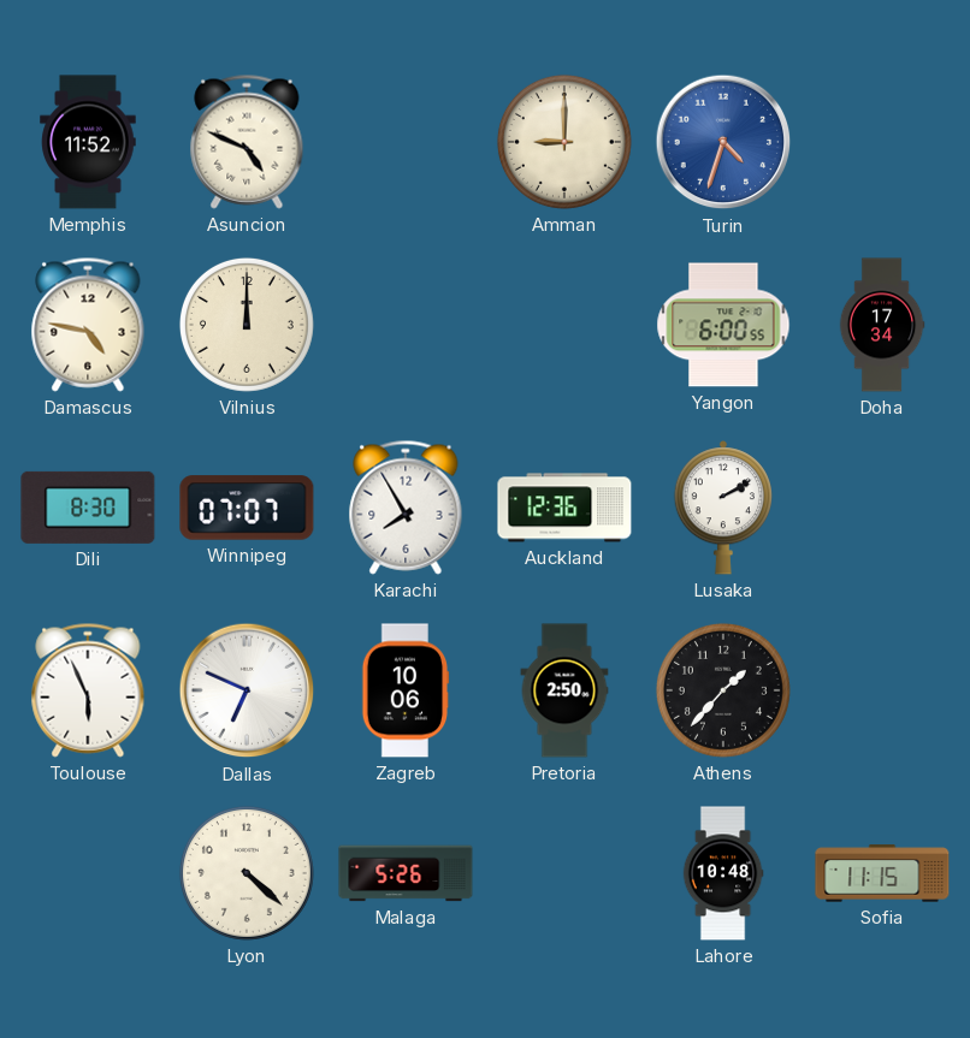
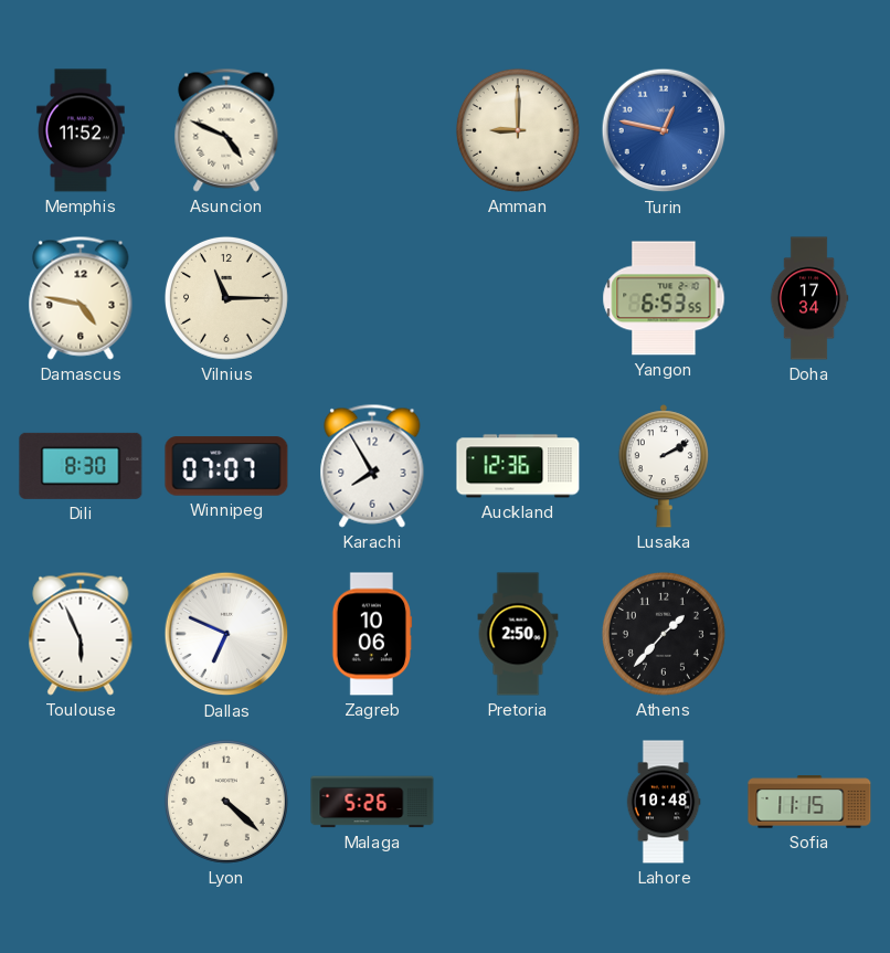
Turin: 4:33 -> 12:47 (664, 130)
Vilnius: 12:00 -> 11:15 (226, 298)
Yangon: 6:00 -> 6:53 (664, 298)
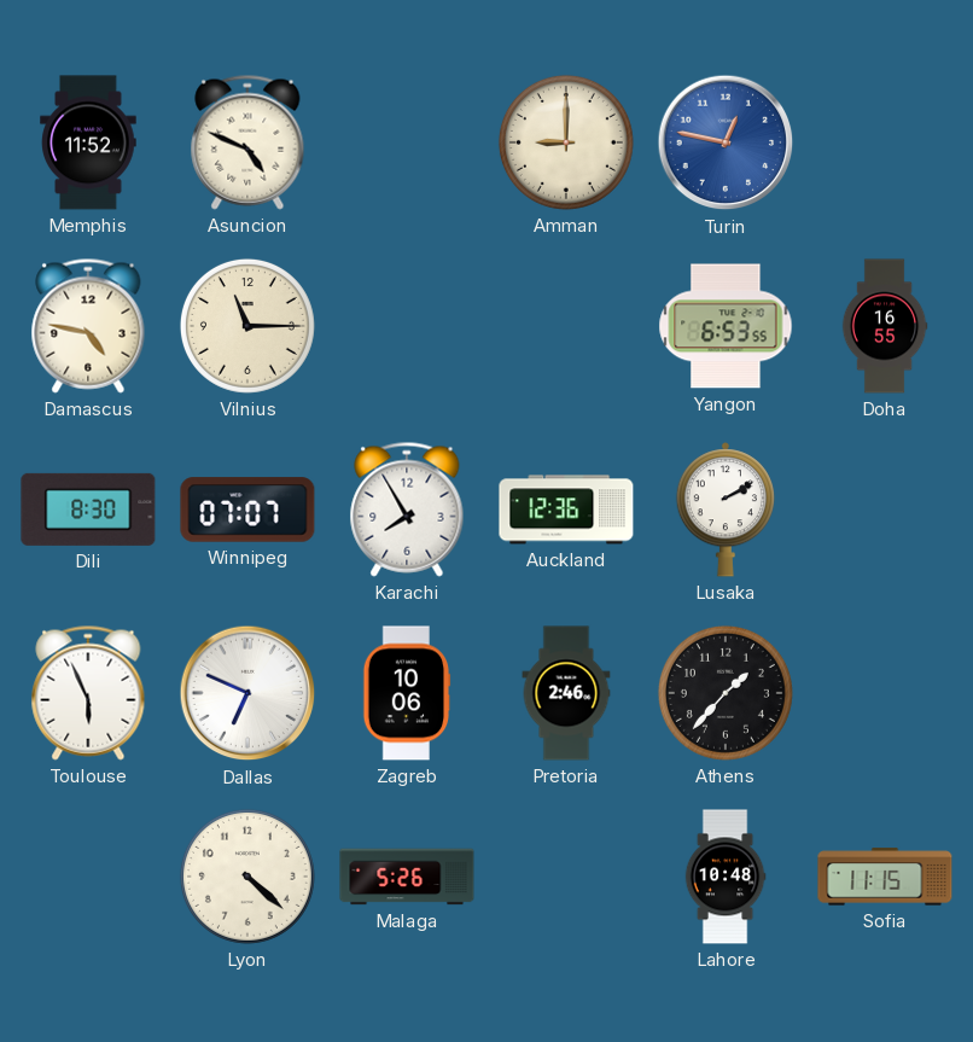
Doha: 17:34 -> 16:55 (885, 326)
Pretoria: 2:50 -> 2:46 (566, 693)
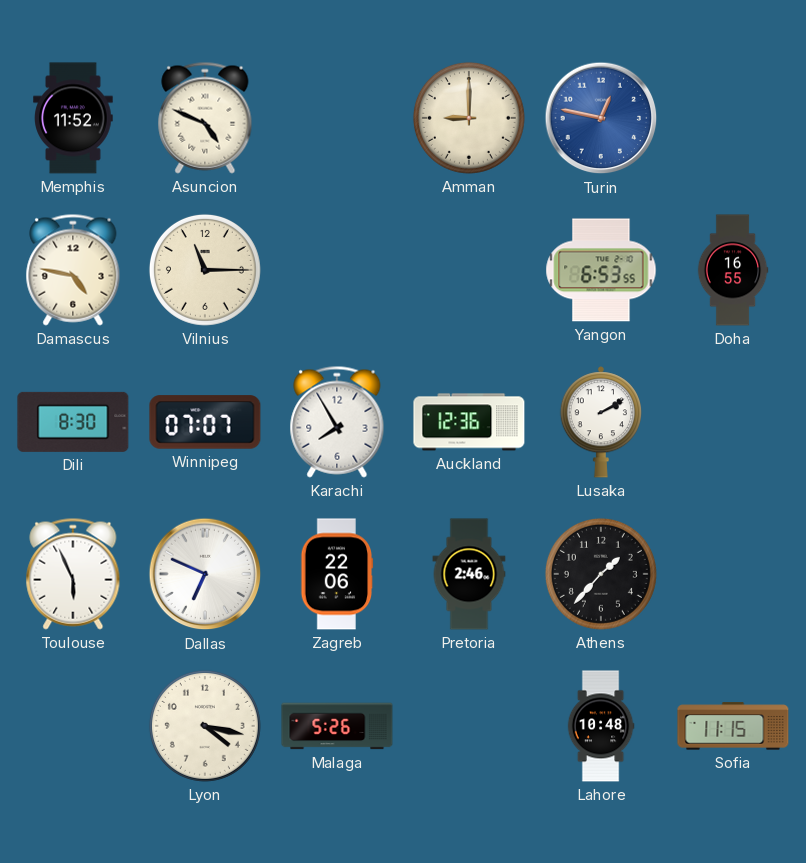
Zagreb: 10:06 -> 22:06 (337, 574)
Lyon: 4:22 -> 4:17 (205, 726)
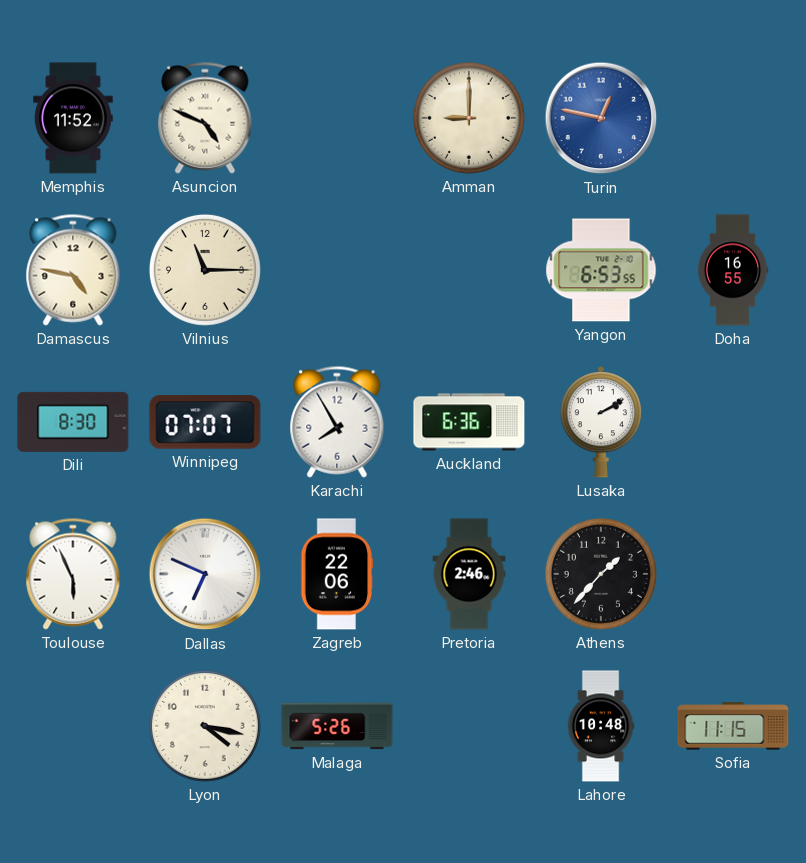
Auckland: 12:36 -> 6:36 (469, 422)
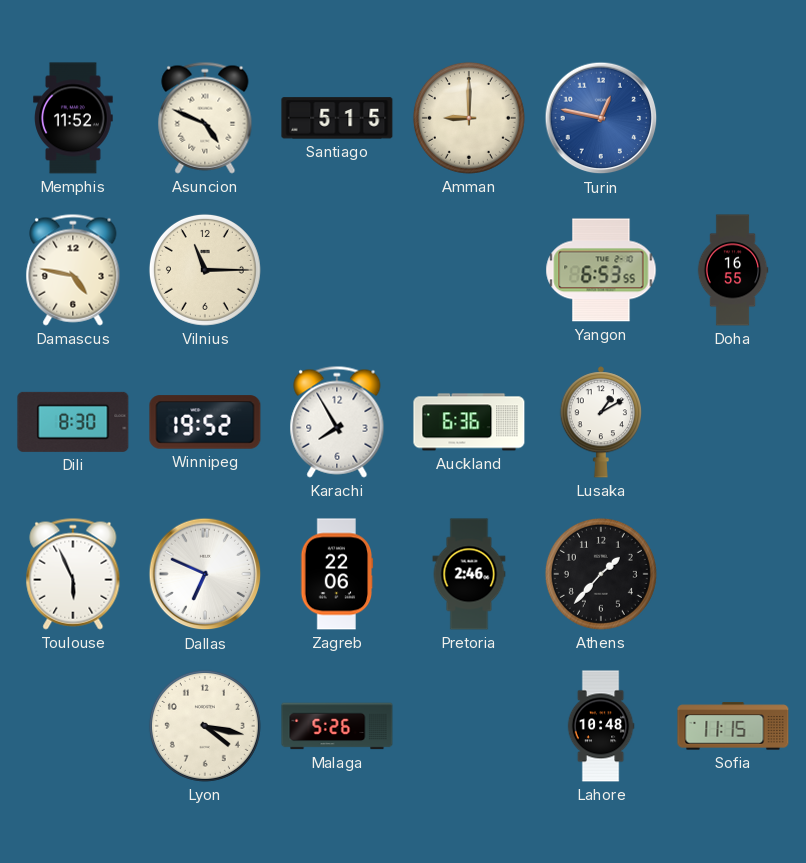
Santiago: none -> 5:15 (337, 118)
Winnipeg: 07:07 -> 19:52 (205, 422)
Lusaka: 2:10 -> 1:10 (600, 422)
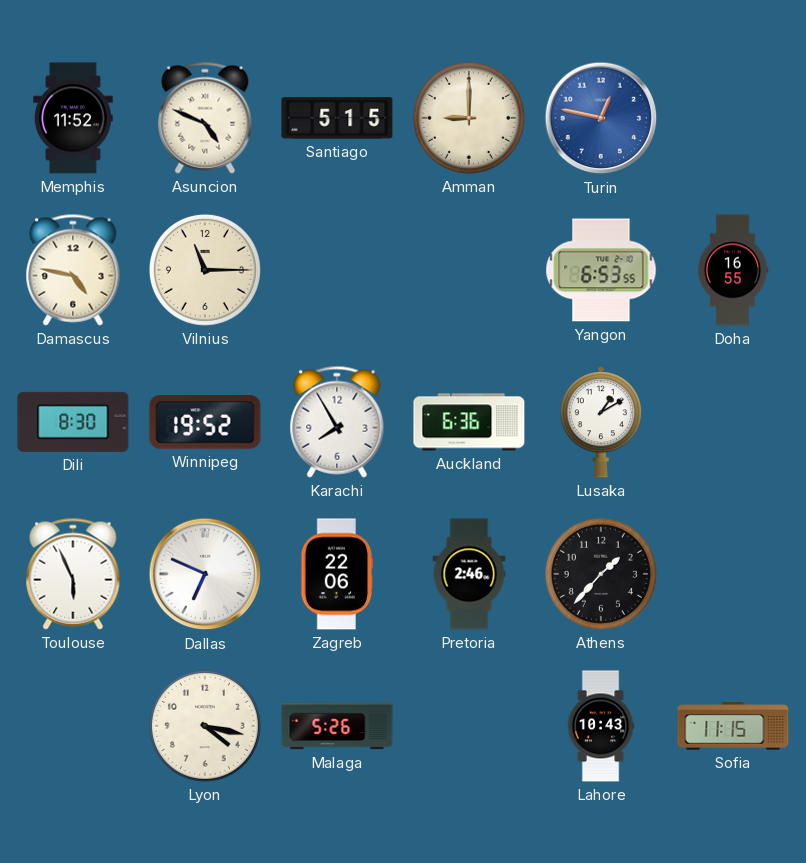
Lahore: 10:48 -> 10:43 (601, 726)
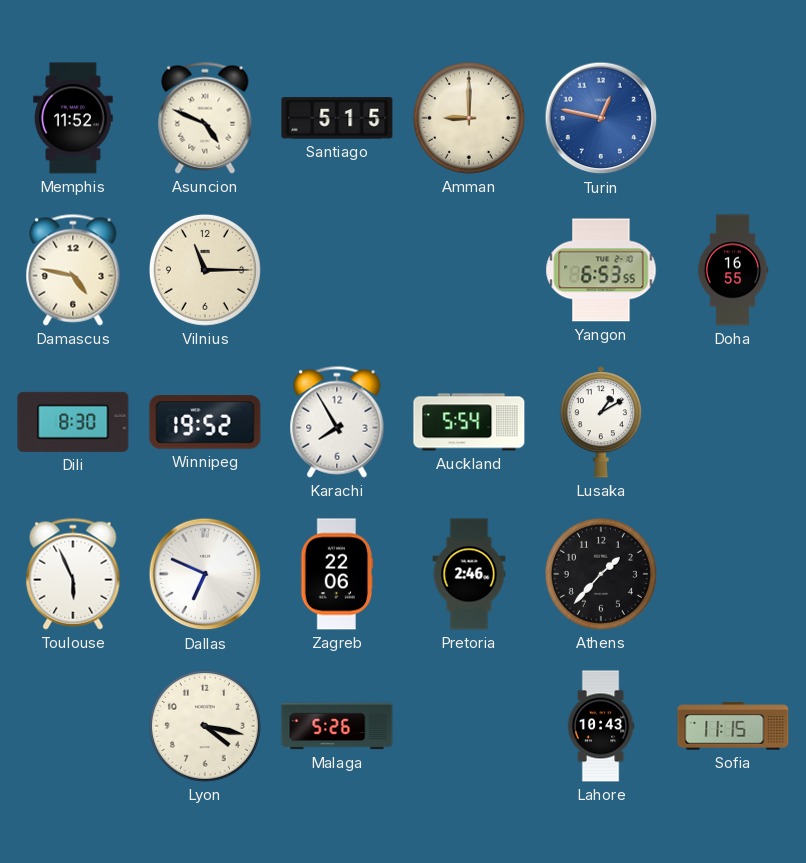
Auckland: 6:36 -> 5:54 (469, 422)
